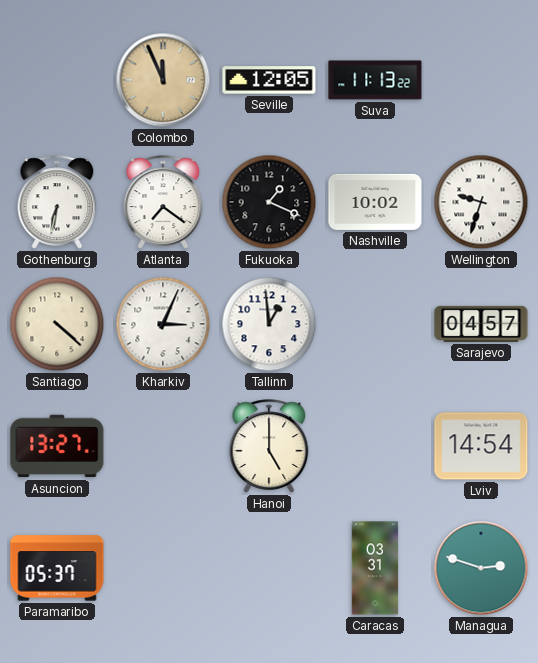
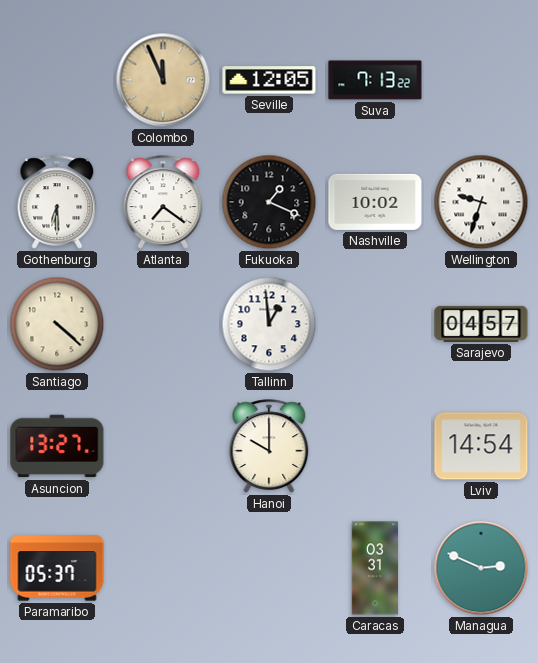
Suva: 11:13 -> 7:13 (375, 80)
Gothenburg: 6:32 -> 6:30 (57, 202)
Kharkiv: 3:04 -> none (163, 324)
Hanoi: 5:00 -> 10:00 (269, 446)
Managua: 2:48 -> 2:49 (481, 568)
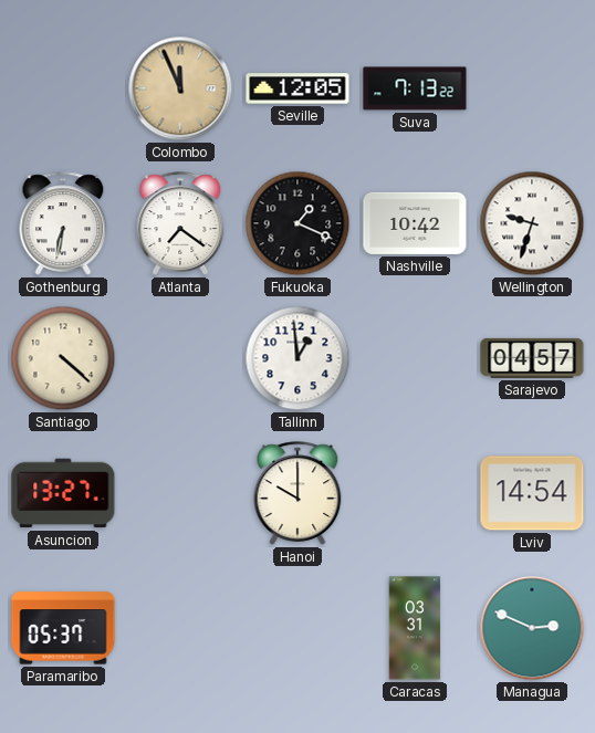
Gothenburg: 6:30 -> 6:32 (63, 223)
Nashville: 10:02 -> 10:42 (415, 223)
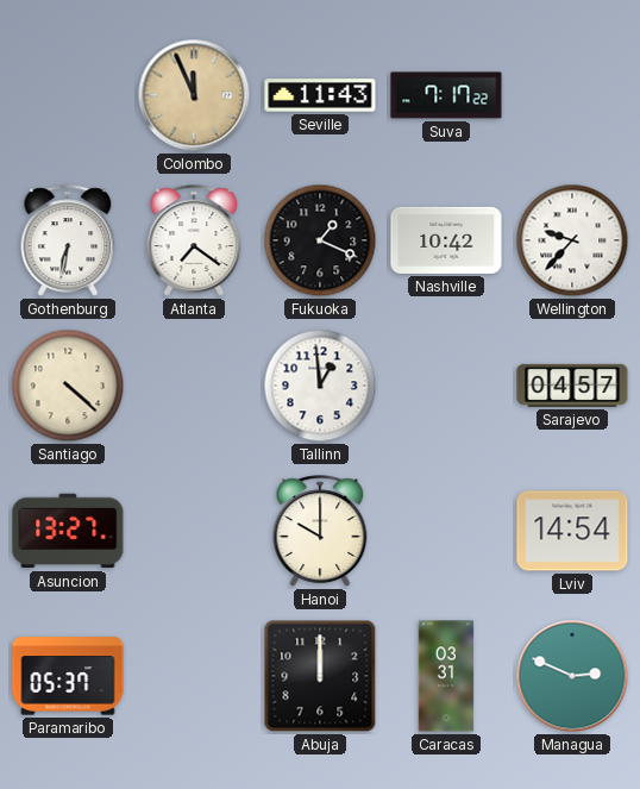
Seville: 12:05 -> 11:43 (320, 95)
Suva: 7:13 -> 7:17 (446, 95)
Wellington: 9:33 -> 9:37 (572, 240)
Abuja: none -> 12:00 (320, 676)
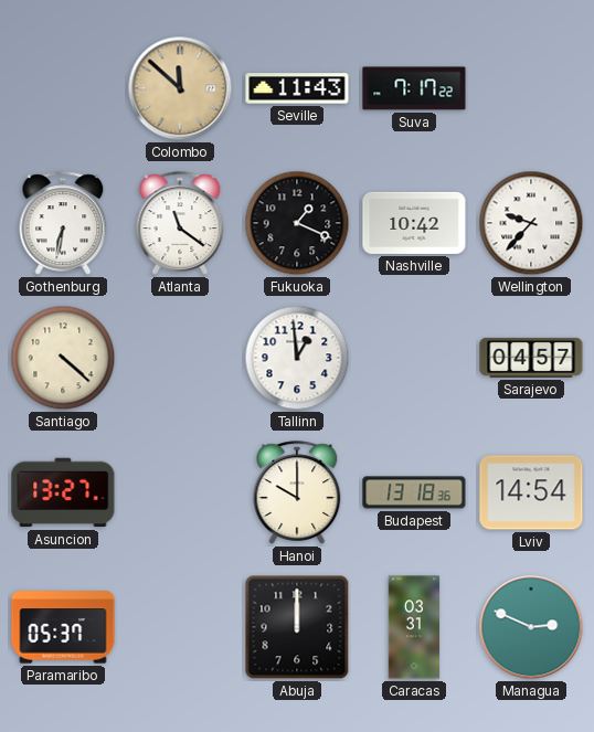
Colombo: 11:56 -> 11:52 (180, 88)
Atlanta: 7:21 -> 11:21 (180, 223)
Budapest: none -> 13:18 (414, 492)
